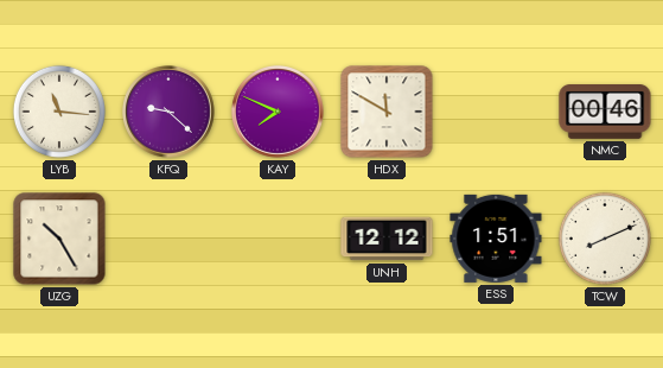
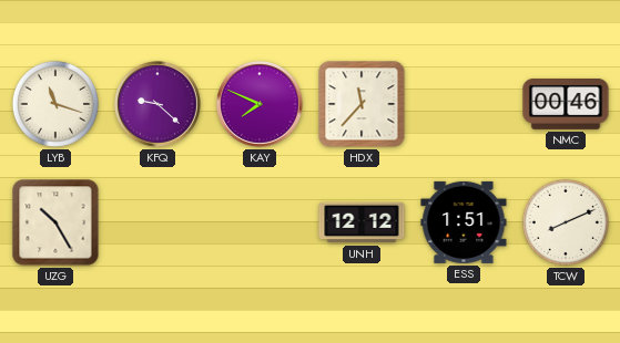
LYB: 11:16 -> 11:18 (55, 104)
HDX: 11:50 -> 11:37 (362, 104)
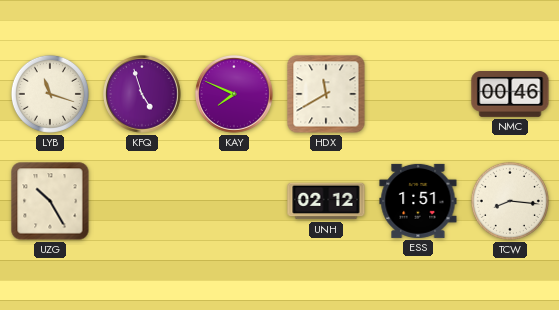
KFQ: 9:22 -> 4:57 (142, 94)
HDX: 11:37 -> 11:40 (326, 94)
UNH: 12:12 -> 02:12 (326, 201)
TCW: 8:11 -> 8:16 (510, 201)
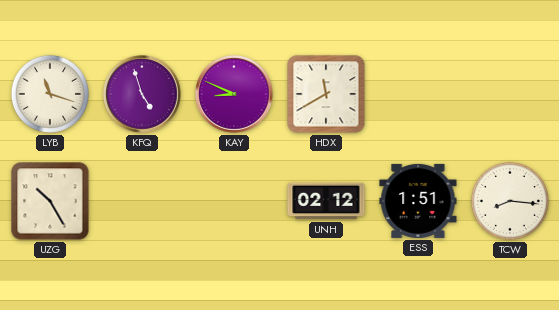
KAY: 7:49 -> 8:49 (234, 94)
NMC: 00:46 -> none (510, 95)
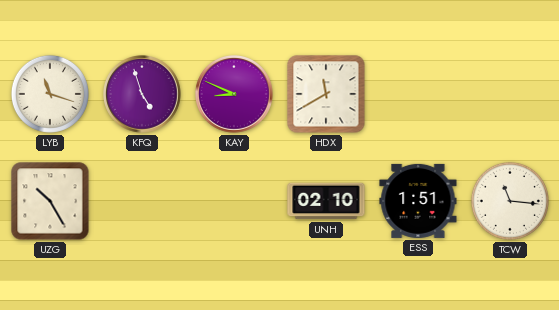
UNH: 02:12 -> 02:10 (326, 201)
TCW: 8:16 -> 11:16 (510, 201)
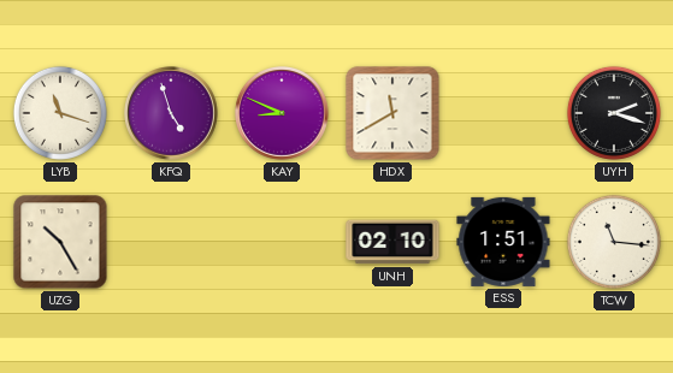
UYH: none -> 2:18 (614, 113)
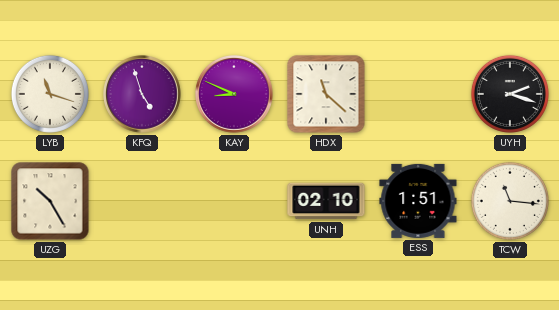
HDX: 11:40 -> 11:22 (326, 94)
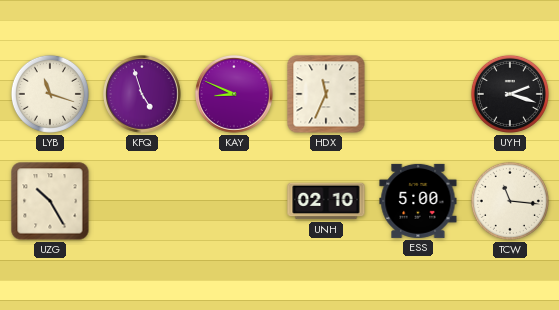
HDX: 11:22 -> 11:34 (326, 94)
ESS: 1:51 -> 5:00 (418, 201)
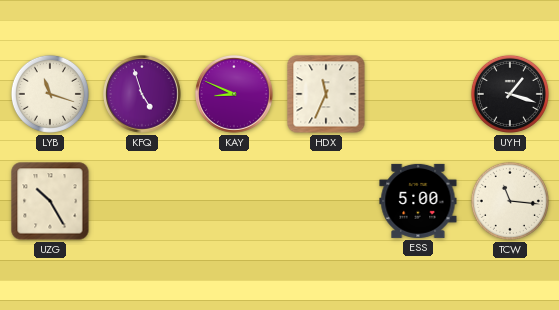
UYH: 2:18 -> 1:18 (510, 94)
UNH: 02:10 -> none (326, 201)
